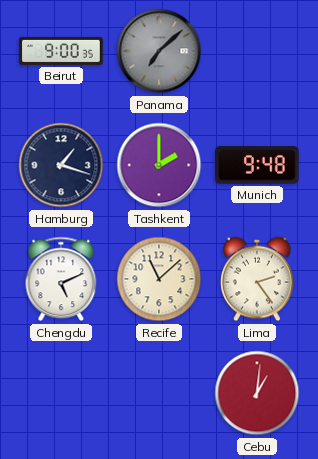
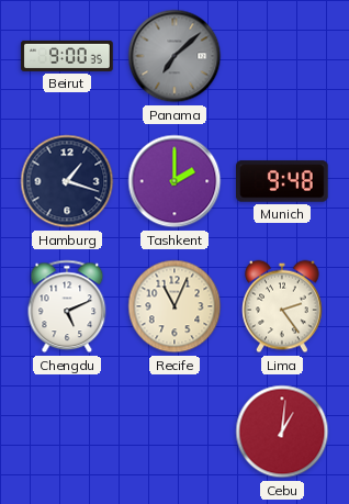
Recife: 11:08 -> 11:04 (174, 306)
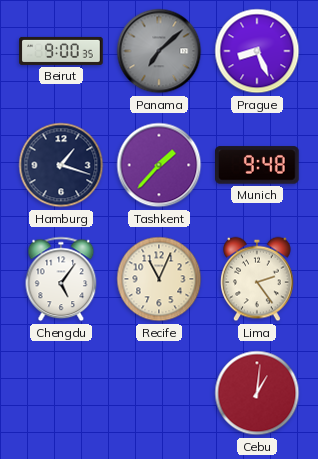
Prague: none -> 8:26 (257, 51)
Tashkent: 2:00 -> 1:37 (159, 165)
Chengdu: 5:11 -> 5:06 (61, 279)
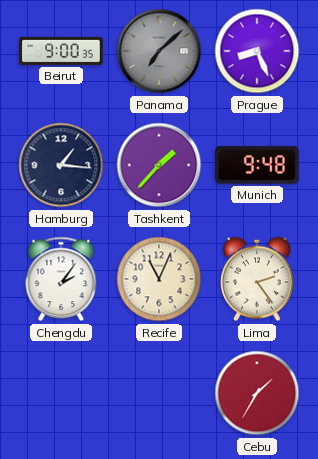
Hamburg: 1:18 -> 1:16 (61, 165)
Chengdu: 5:06 -> 2:06 (61, 279)
Cebu: 1:01 -> 1:35 (257, 393)
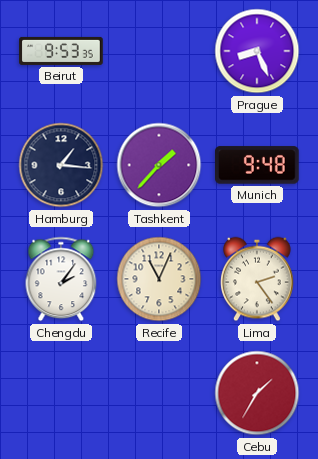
Beirut: 9:00 -> 9:53 (61, 51)
Panama: 7:08 -> none (159, 51)
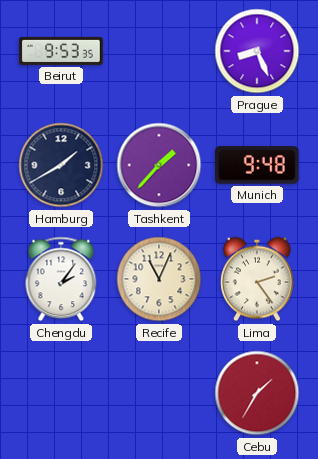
Hamburg: 1:16 -> 1:40 (61, 165)
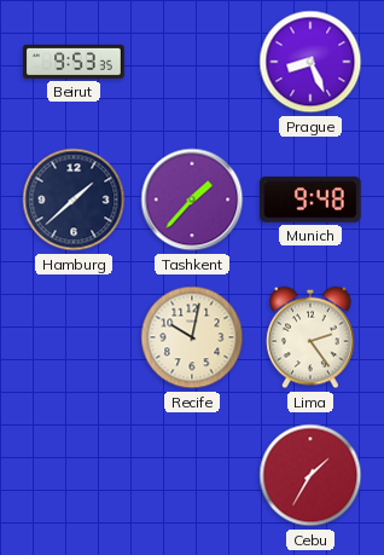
Hamburg: 1:40 -> 1:38 (74, 200)
Chengdu: 2:06 -> none (61, 279)
Recife: 11:04 -> 10:02 (192, 337)
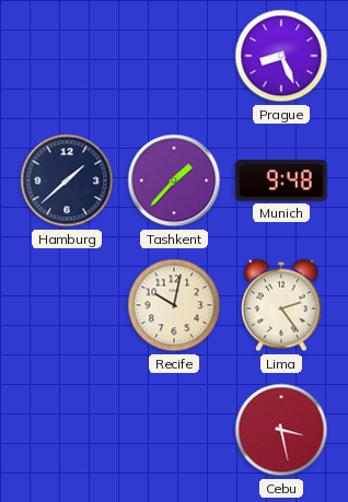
Beirut: 9:53 -> none (74, 62)
Cebu: 1:35 -> 3:28 (281, 430)
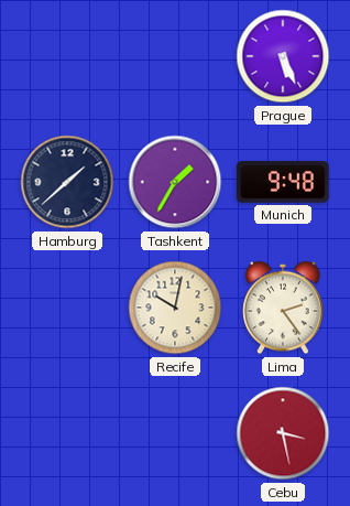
Prague: 8:26 -> 5:26 (283, 56)
Tashkent: 1:37 -> 1:35 (175, 182)
